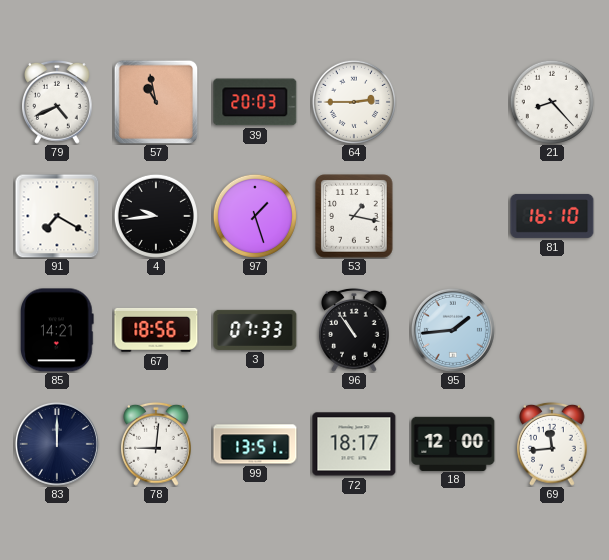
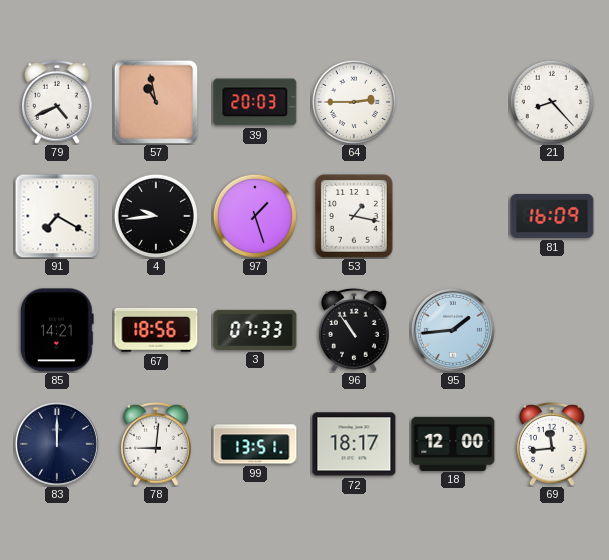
81: 16:10 -> 16:09 (552, 216)
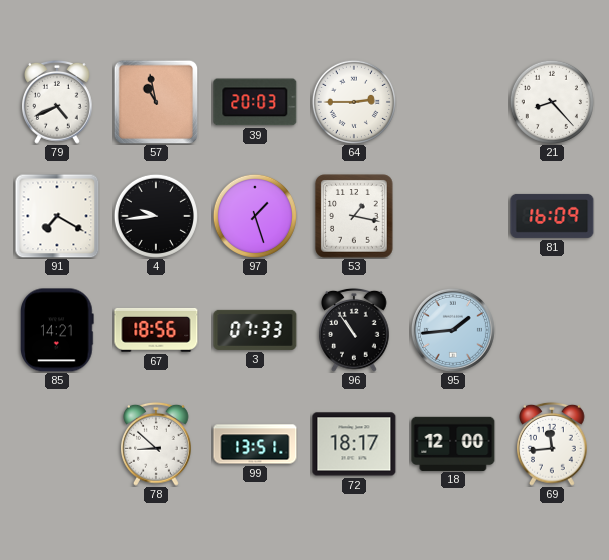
83: 12:00 -> none (57, 444)
78: 9:01 -> 8:52 (157, 444)
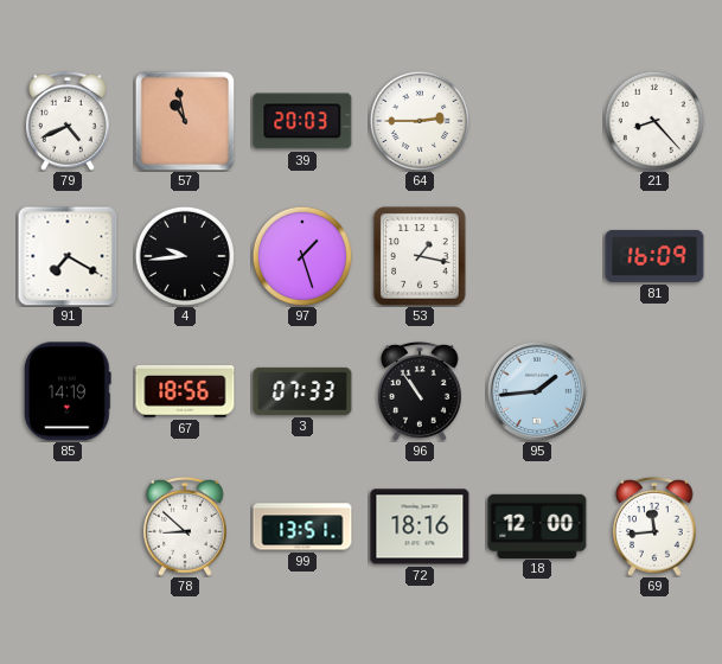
85: 14:21 -> 14:19 (68, 391)
72: 18:17 -> 18:16 (420, 526)
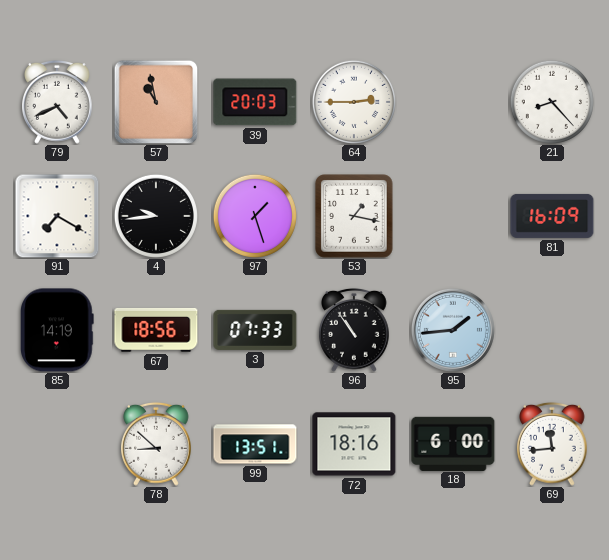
18: 12:00 -> 6:00 (453, 443)
